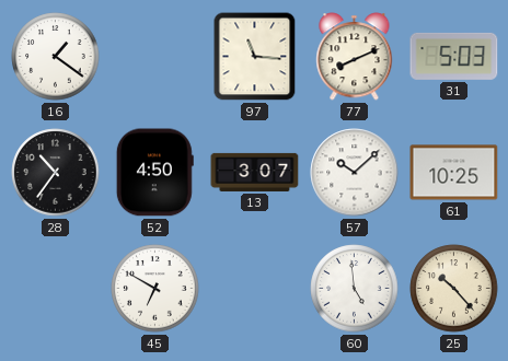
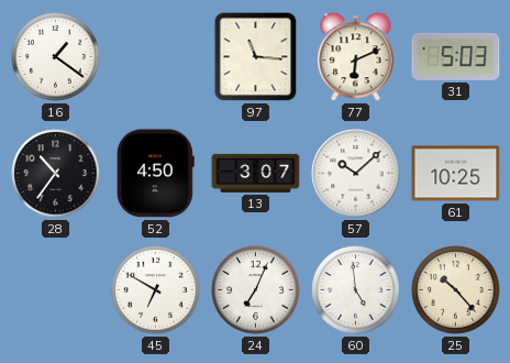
77: 8:11 -> 6:11 (356, 57)
24: none -> 7:04 (256, 290)
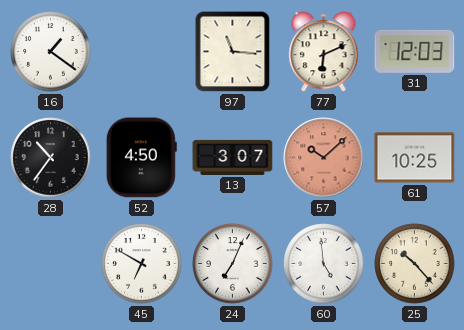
31: 5:03 -> 12:03 (415, 51)
57 dial: white -> salmon (324, 158)
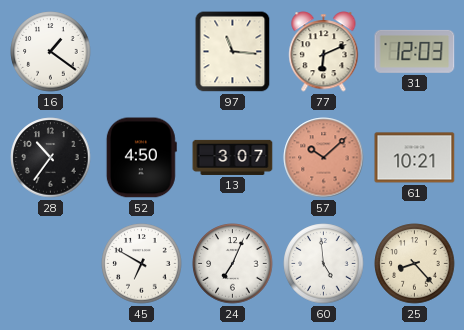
61: 10:25 -> 10:21 (415, 158)
25: 10:23 -> 8:23 (415, 264)
